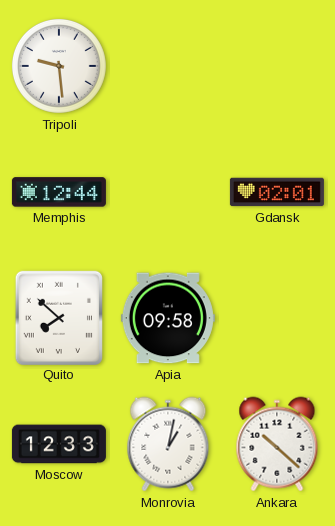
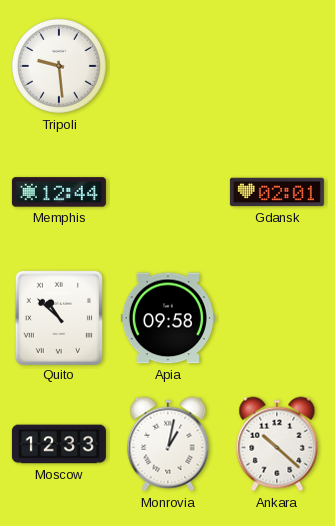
Quito: 7:52 -> 10:52 (58, 317)
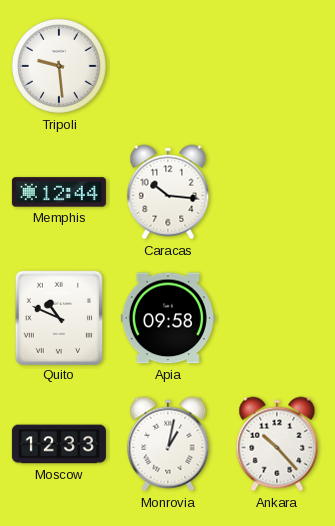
Caracas: none -> 10:16 (168, 192)
Gdansk: 02:01 -> none (277, 192)
Quito: 10:52 -> 10:49 (58, 317)
Ankara: 10:22 -> 10:23 (277, 444)
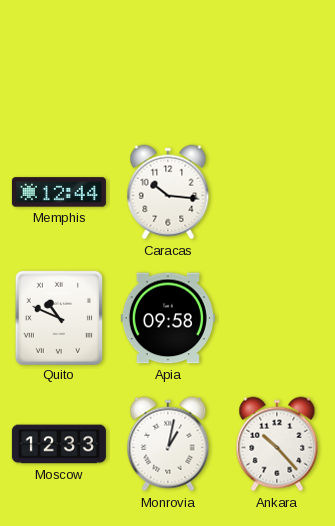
Tripoli: 9:29 -> none (59, 66)
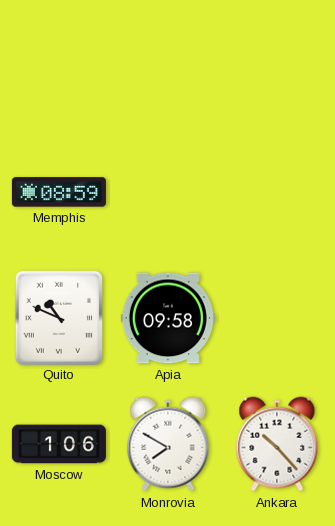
Memphis: 12:44 -> 08:59 (59, 192)
Caracas: 10:16 -> none (168, 192)
Moscow: 12:33 -> 1:06 (59, 444)
Monrovia: 1:02 -> 7:50 (168, 444)
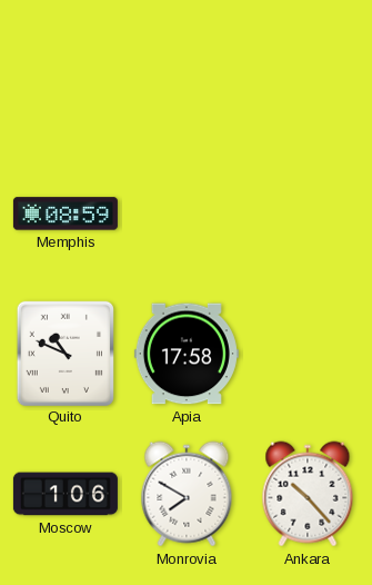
Apia: 09:58 -> 17:58 (187, 354)
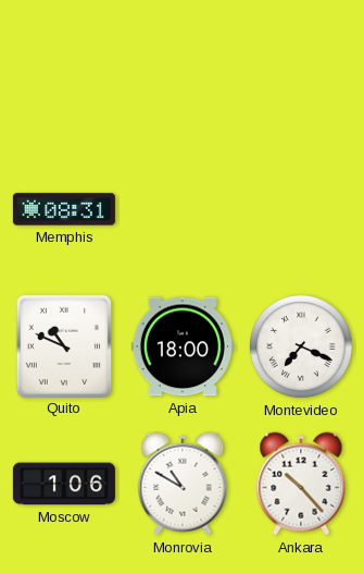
Memphis: 08:59 -> 08:31 (64, 209)
Apia: 17:58 -> 18:00 (183, 346)
Montevideo: none -> 7:19 (301, 346)
Monrovia: 7:50 -> 10:50 (183, 484)
